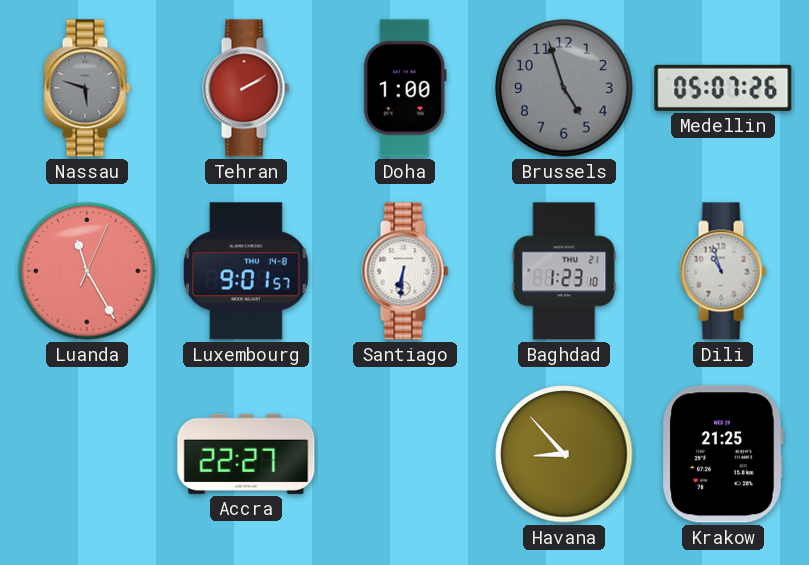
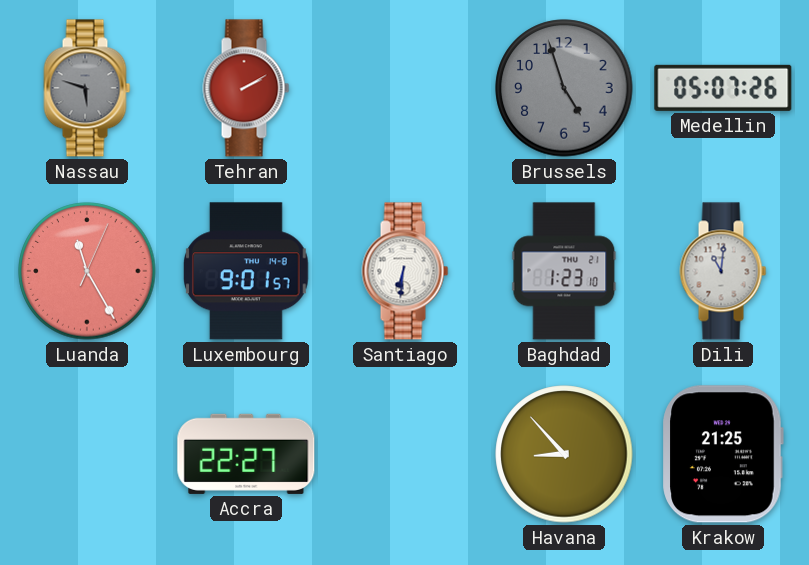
Doha: 1:00 -> none (405, 88)
Dili: 10:57 -> 11:01 (723, 271)
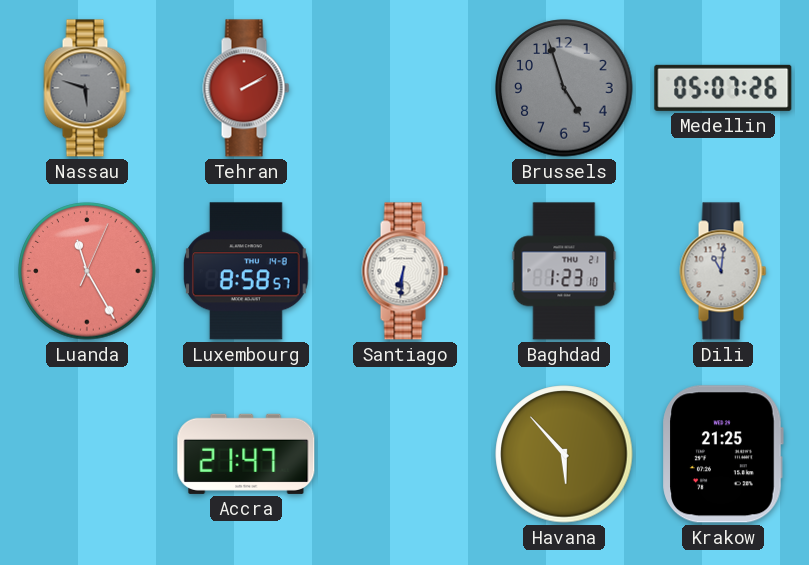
Luxembourg: 9:01 -> 8:58 (247, 271)
Accra: 22:27 -> 21:47 (246, 454)
Havana: 8:53 -> 5:53 (564, 454)
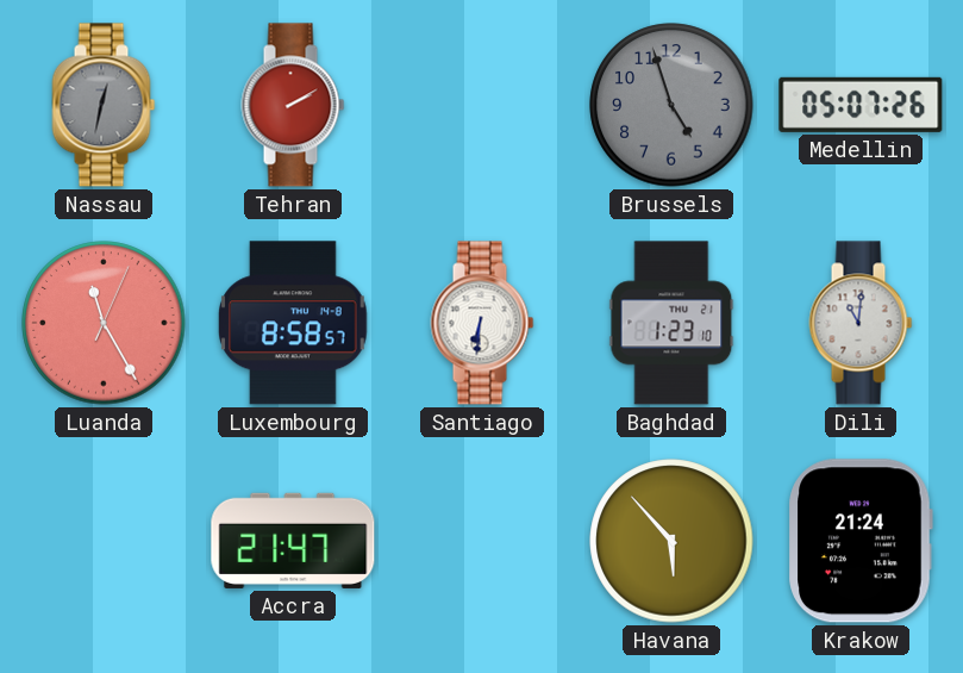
Nassau: 5:48 -> 12:32 (104, 105)
Krakow: 21:25 -> 21:24 (861, 541)
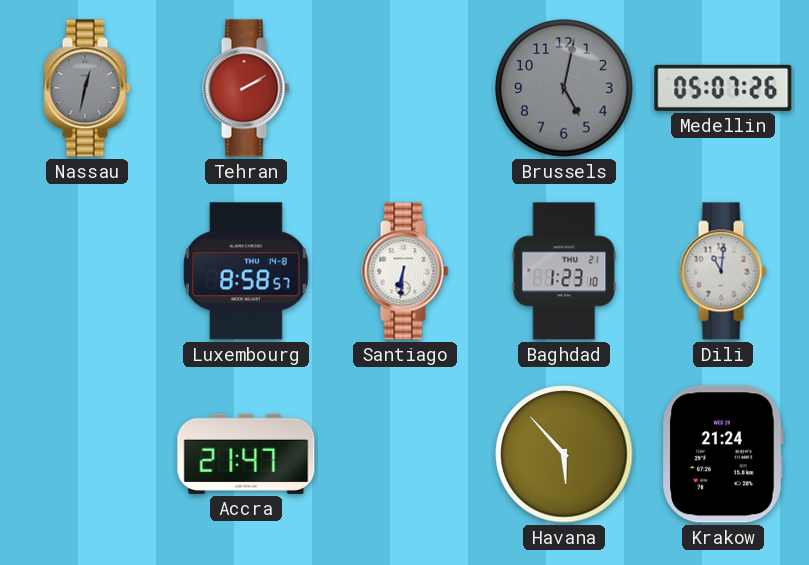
Brussels: 4:57 -> 5:02 (564, 88)
Luanda: 11:25 -> none (104, 323)
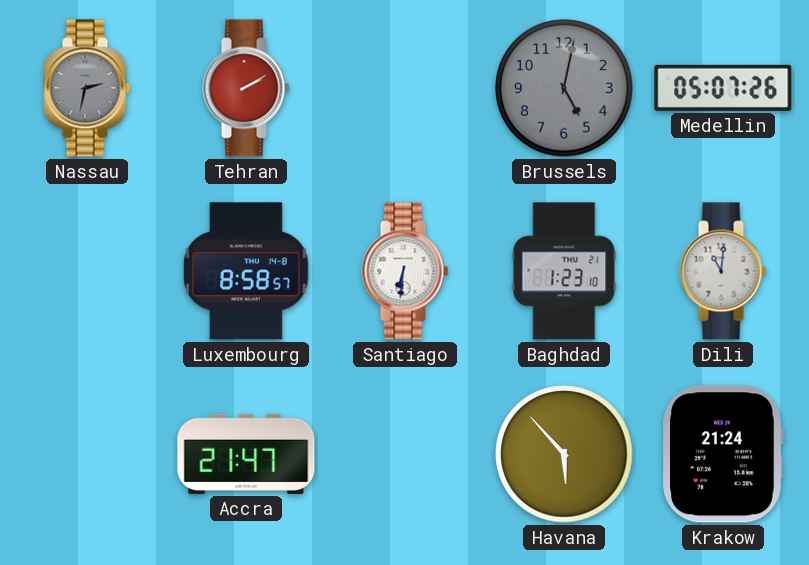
Nassau: 12:32 -> 2:32 (87, 88)
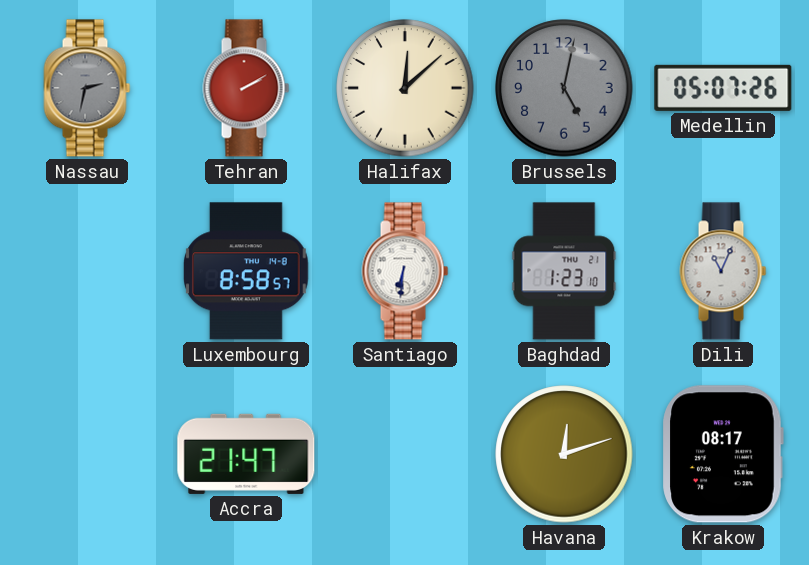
Halifax: none -> 12:08 (405, 88)
Dili: 11:01 -> 11:04 (723, 271)
Havana: 5:53 -> 12:12 (564, 454)
Krakow: 21:24 -> 08:17 (723, 454)
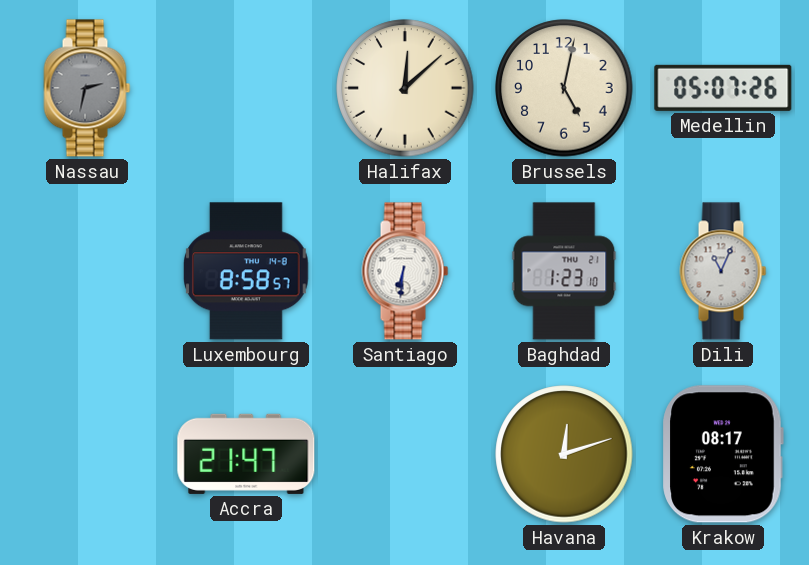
Tehran: 2:10 -> none (246, 88)
Brussels dial: grey -> cream (564, 88)
